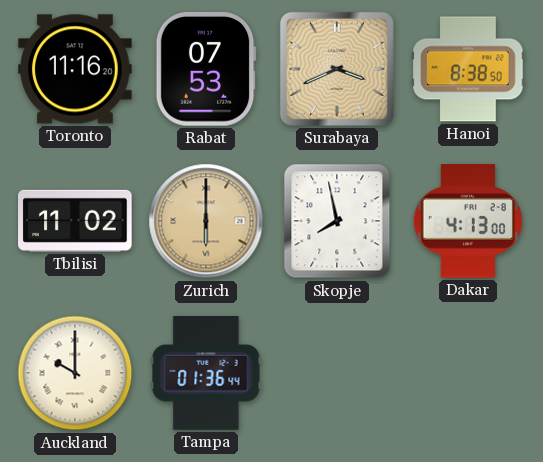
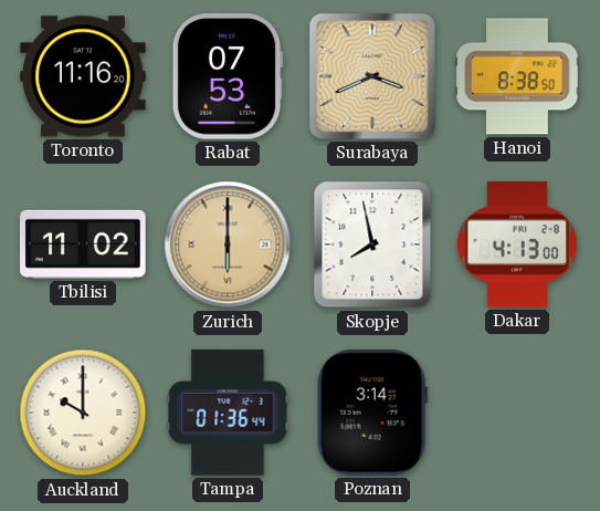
Poznan: none -> 3:14 (372, 413)
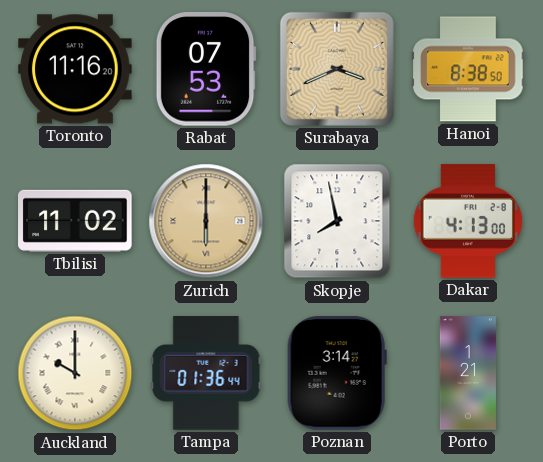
Porto: none -> 1:21 (468, 373)
